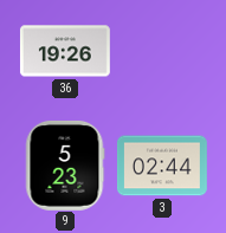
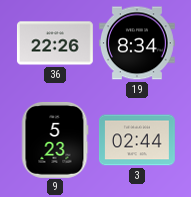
36: 19:26 -> 22:26 (55, 43)
19: none -> 8:34 (137, 43)
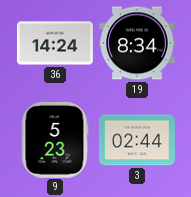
36: 22:26 -> 14:24 (55, 43)
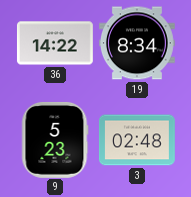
36: 14:24 -> 14:22 (55, 43)
3: 02:44 -> 02:48 (137, 140)
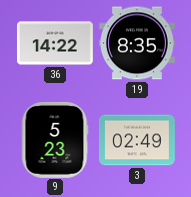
19: 8:34 -> 8:35 (137, 43)
3: 02:48 -> 02:49 (137, 140)
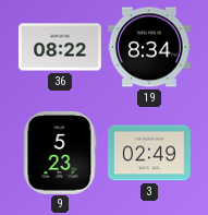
36: 14:22 -> 08:22 (60, 47)
19: 8:35 -> 8:34 (149, 47)
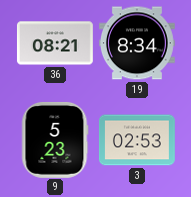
36: 08:22 -> 08:21 (55, 43)
3: 02:49 -> 02:53 (137, 140)
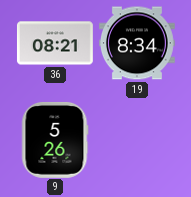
9: 5:23 -> 5:26 (55, 140)
3: 02:53 -> none (137, 140)
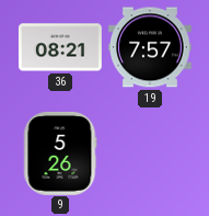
19: 8:34 -> 7:57 (150, 47)
